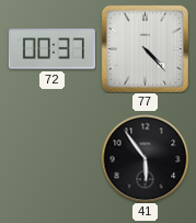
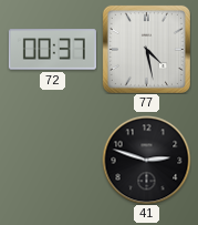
77: 4:23 -> 4:28 (146, 49)
41: 5:54 -> 2:48 (146, 160)
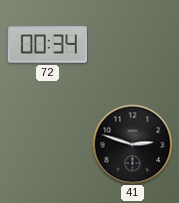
72: 00:37 -> 00:34 (47, 45)
77: 4:28 -> none (146, 49)
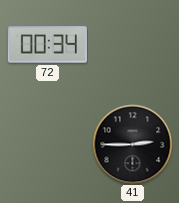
41: 2:48 -> 2:45 (132, 144)
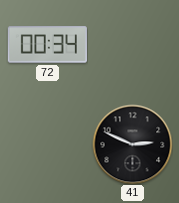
41: 2:45 -> 2:49 (132, 144)
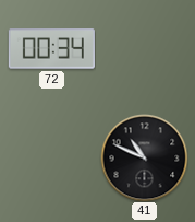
41: 2:49 -> 10:49 (144, 157)
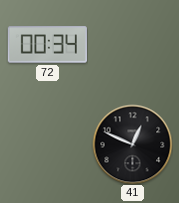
41: 10:49 -> 12:49 (132, 144)
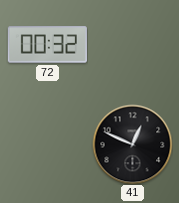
72: 00:34 -> 00:32 (47, 45)
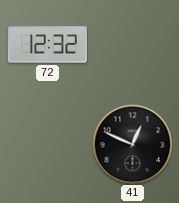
72: 00:32 -> 12:32 (47, 45)
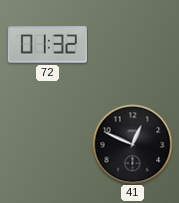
72: 12:32 -> 01:32 (47, 45)
